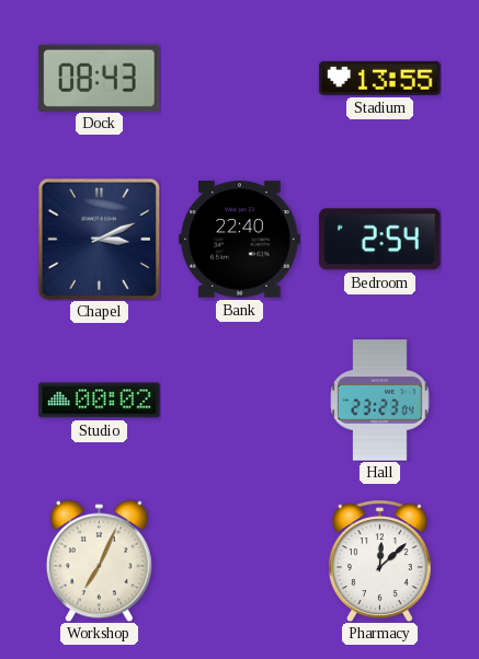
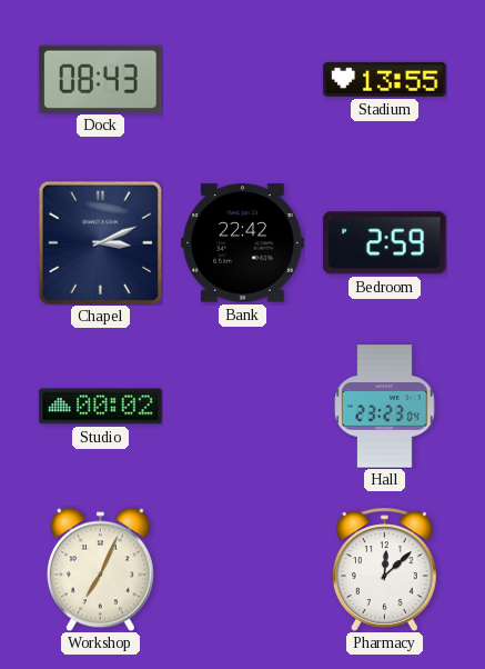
Bank: 22:40 -> 22:42 (243, 243)
Bedroom: 2:54 -> 2:59 (385, 243)
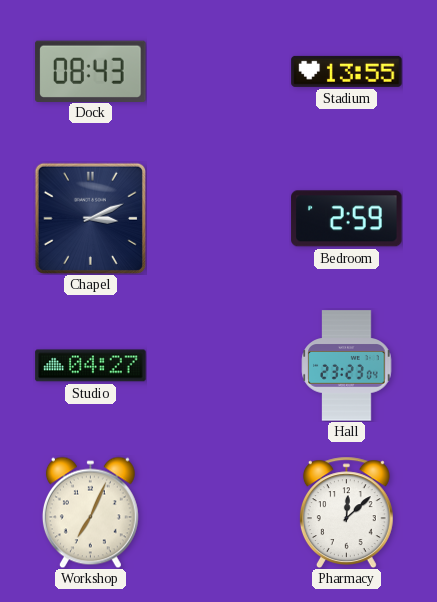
Bank: 22:42 -> none (243, 243)
Studio: 00:02 -> 04:27 (91, 366)
